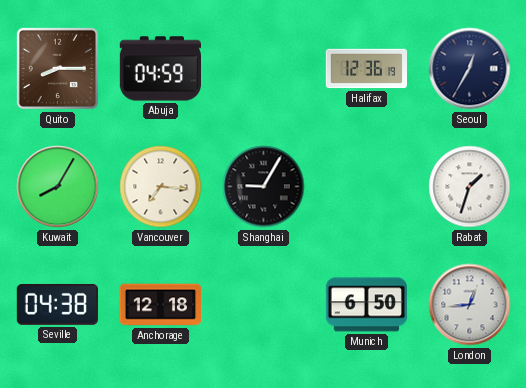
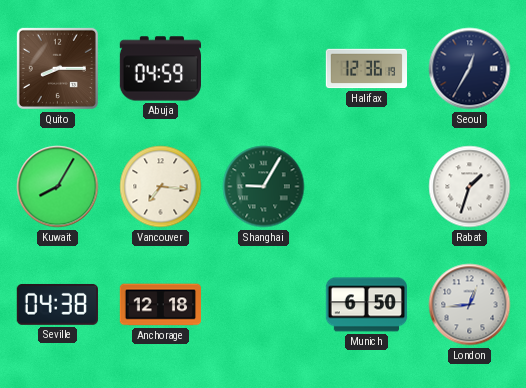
Shanghai dial: black -> green (264, 187)
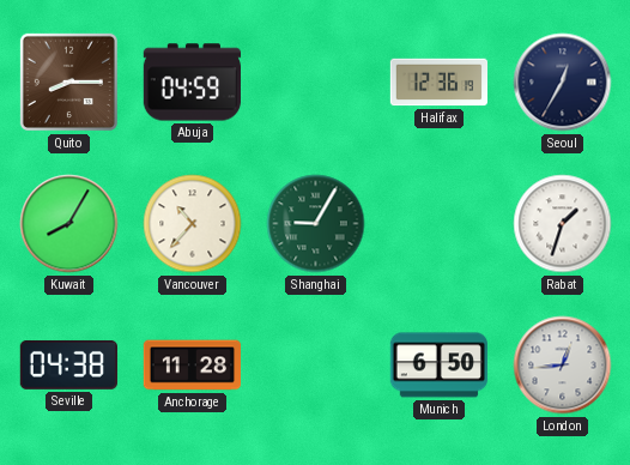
Vancouver: 7:16 -> 10:37 (193, 224)
Anchorage: 12:18 -> 11:28 (193, 366)
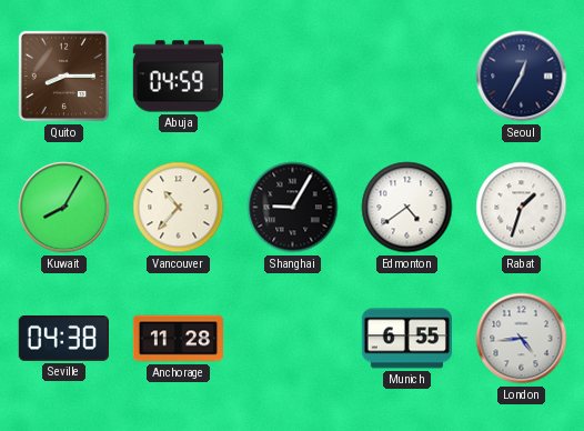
Halifax: 12:36 -> none (438, 83)
Shanghai dial: green -> black (293, 208)
Edmonton: none -> 4:39 (407, 208)
Munich: 6:50 -> 6:55 (406, 339)
London: 12:44 -> 4:44 (522, 339)
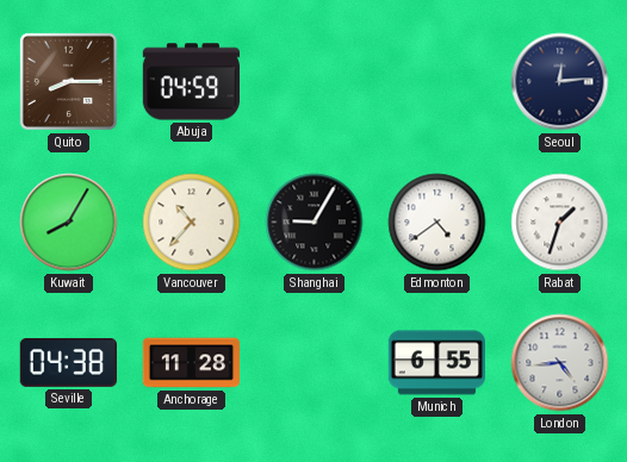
Seoul: 12:35 -> 12:14 (560, 82)
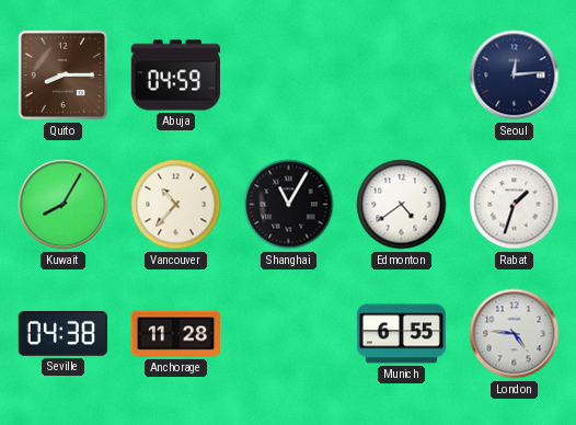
Shanghai: 9:05 -> 11:05 (289, 205)
London: 4:44 -> 4:46 (515, 334)
